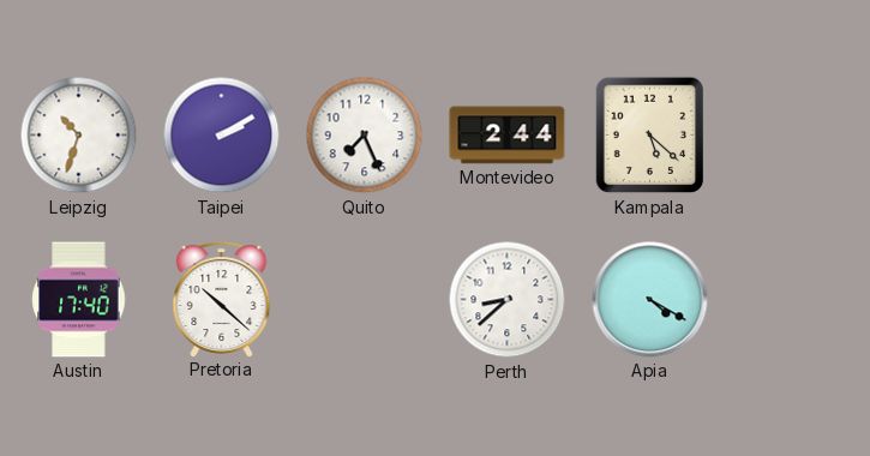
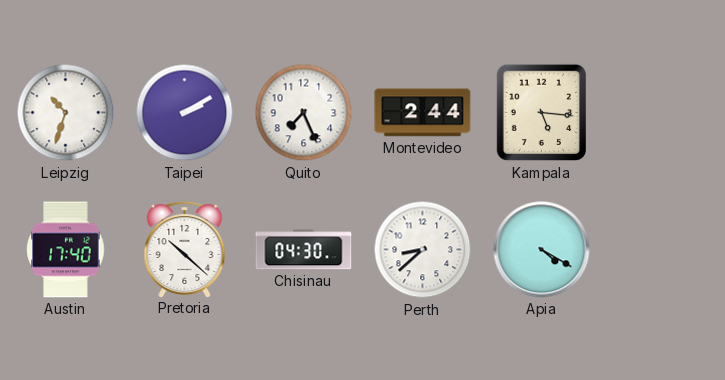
Kampala: 5:22 -> 5:16 (541, 113)
Chisinau: none -> 04:30 (304, 250)
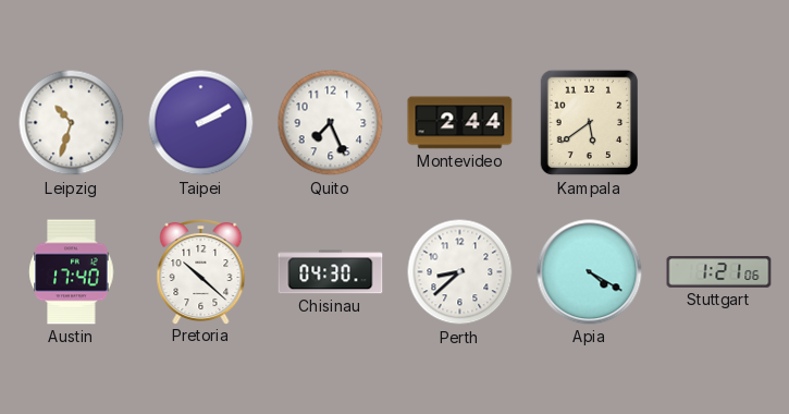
Kampala: 5:16 -> 5:39 (589, 123)
Stuttgart: none -> 1:21 (719, 272)
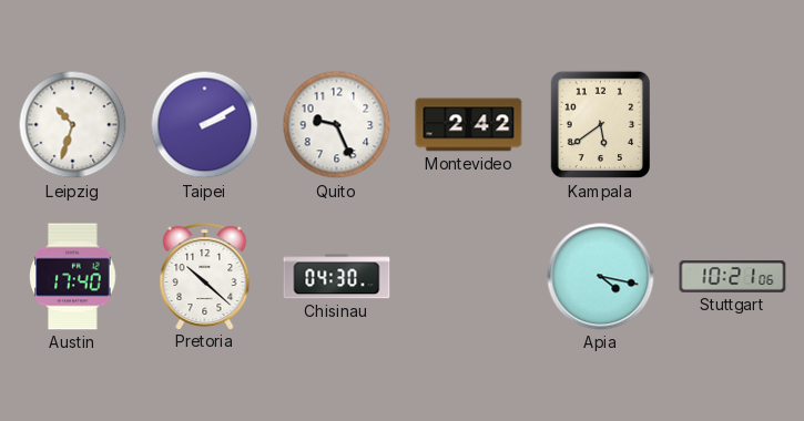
Quito: 7:26 -> 9:26 (337, 125)
Montevideo: 2:44 -> 2:42 (469, 125)
Perth: 8:38 -> none (460, 272)
Apia: 4:20 -> 4:17 (601, 277)
Stuttgart: 1:21 -> 10:21 (733, 277)
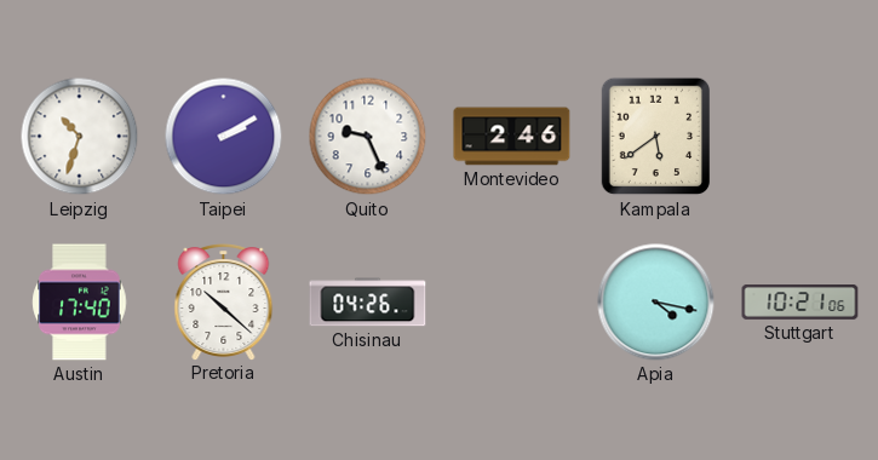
Montevideo: 2:42 -> 2:46 (512, 137)
Chisinau: 04:30 -> 04:26 (368, 303)
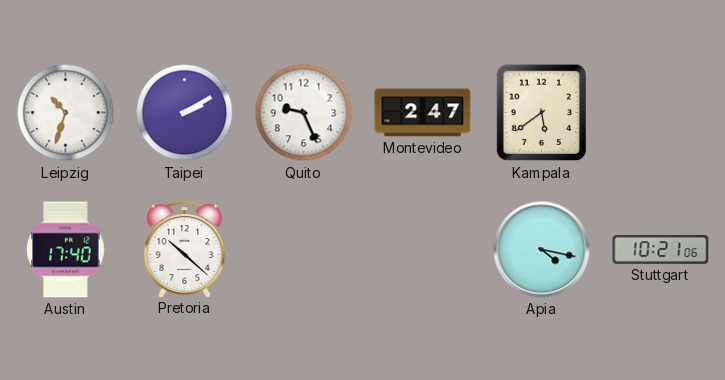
Montevideo: 2:46 -> 2:47 (423, 113)
Chisinau: 04:26 -> none (368, 303)
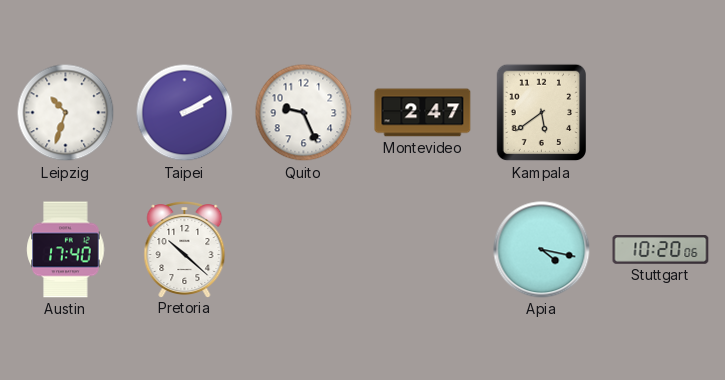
Stuttgart: 10:21 -> 10:20 (661, 250)
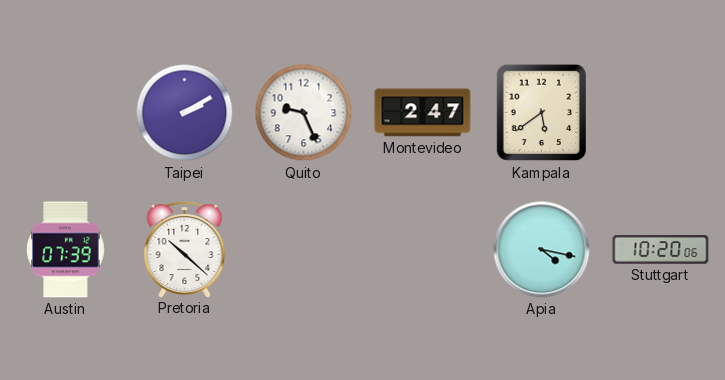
Leipzig: 10:33 -> none (66, 113)
Austin: 17:40 -> 07:39 (66, 250)
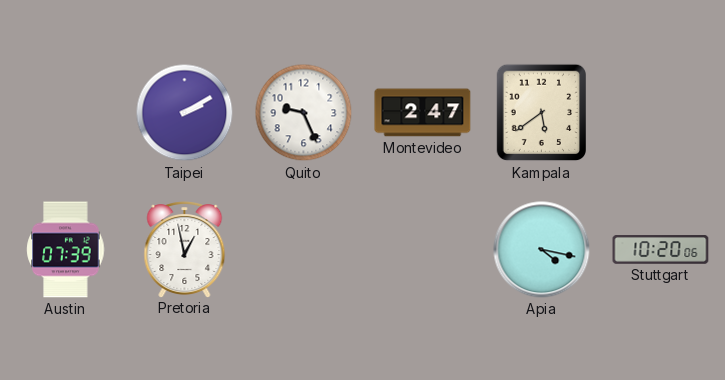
Pretoria: 10:22 -> 12:58 (185, 250)
